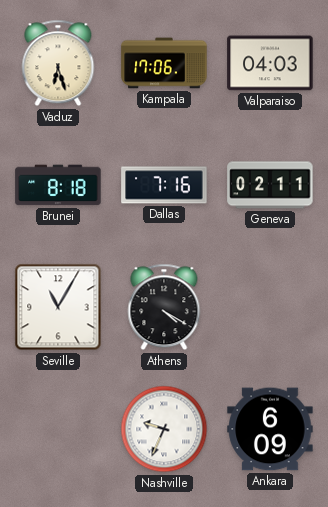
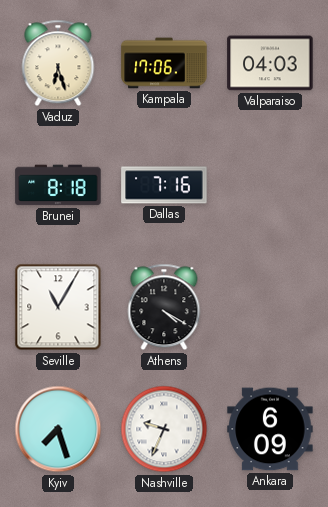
Geneva: 02:11 -> none (270, 185)
Kyiv: none -> 7:27 (58, 429)
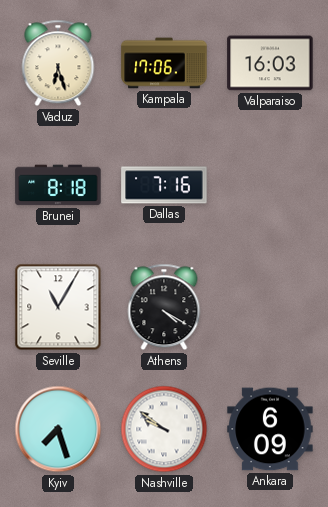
Valparaiso: 04:03 -> 16:03 (270, 63)
Nashville: 9:34 -> 9:51 (164, 429)
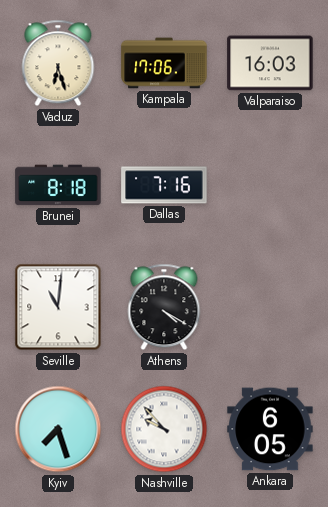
Seville: 11:05 -> 11:01 (58, 307)
Nashville: 9:51 -> 9:53 (164, 429)
Ankara: 6:09 -> 6:05 (270, 429)
